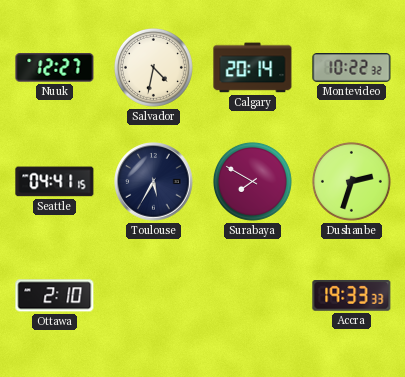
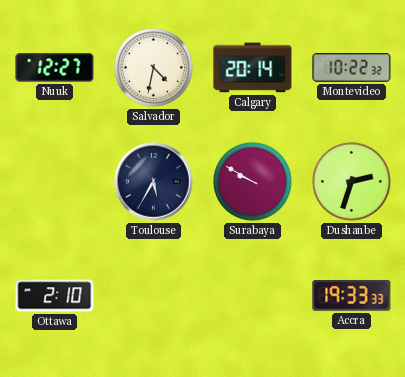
Seattle: 04:41 -> none (55, 182)
Surabaya: 7:50 -> 9:50 (252, 181)
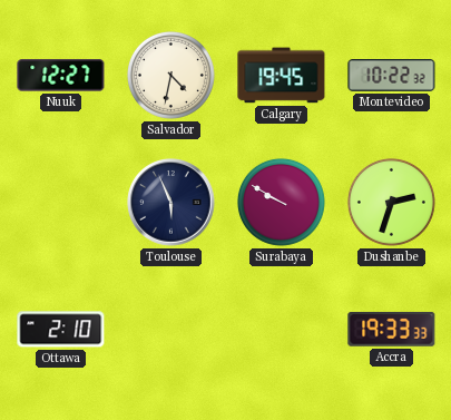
Calgary: 20:14 -> 19:45 (282, 76)
Toulouse: 5:35 -> 5:56 (171, 203)
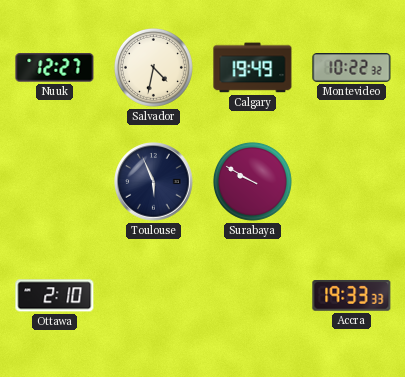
Calgary: 19:45 -> 19:49 (253, 68)
Dushanbe: 2:33 -> none (391, 202)
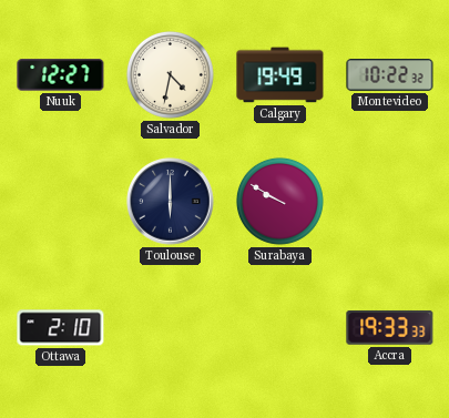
Toulouse: 5:56 -> 6:00 (171, 202)
